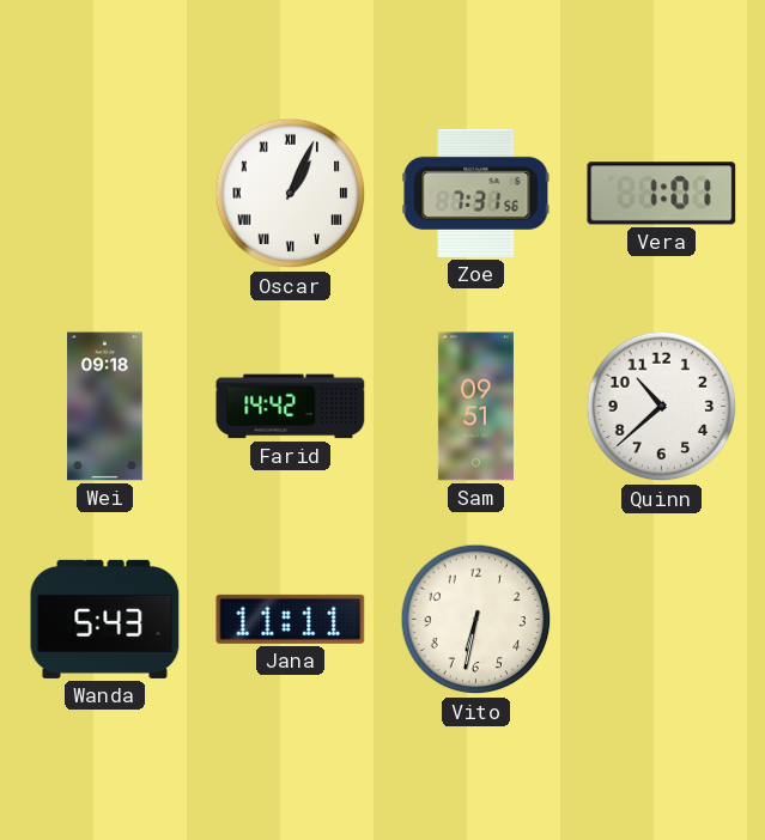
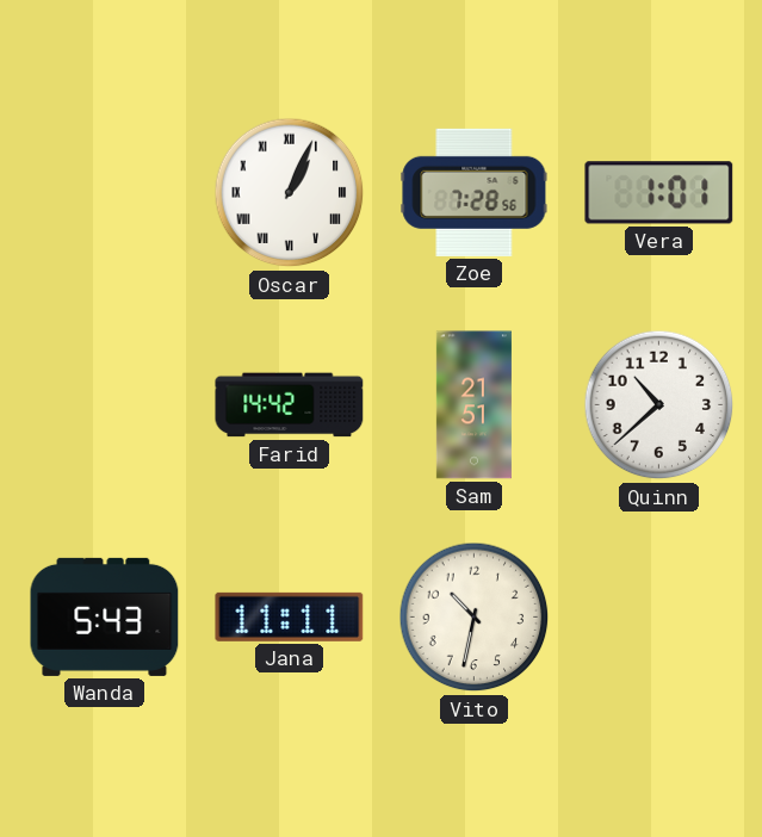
Zoe: 7:31 -> 7:28 (475, 192)
Wei: 09:18 -> none (105, 407)
Sam: 09:51 -> 21:51 (473, 405)
Vito: 6:32 -> 10:32 (475, 618)
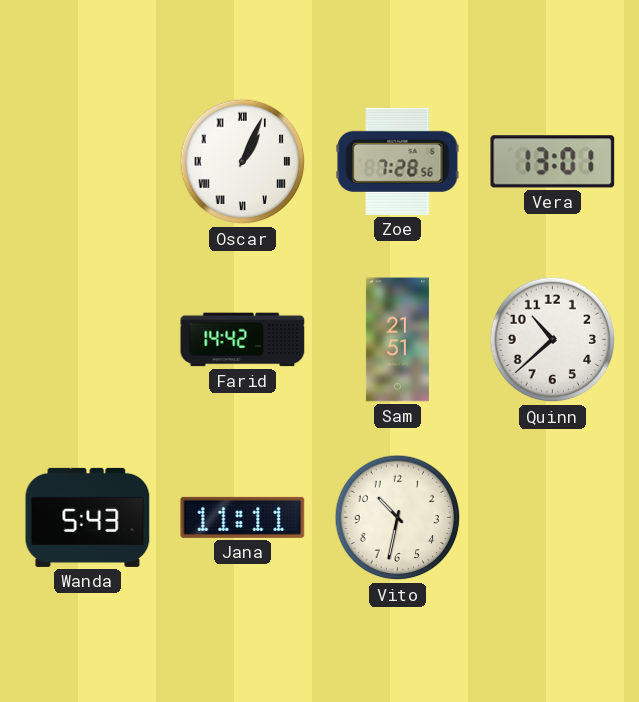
Vera: 1:01 -> 13:01 (553, 162)
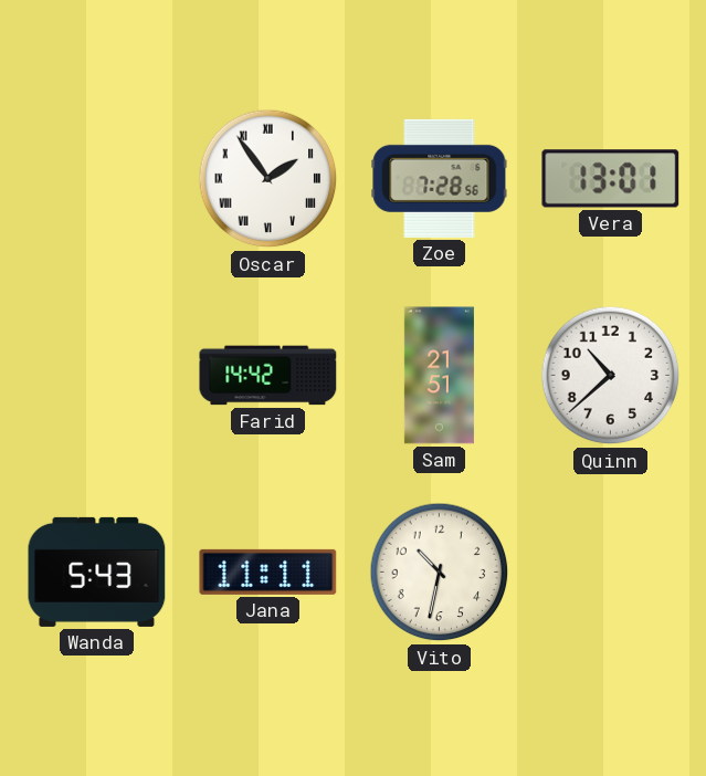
Oscar: 1:04 -> 1:54 (268, 179)
